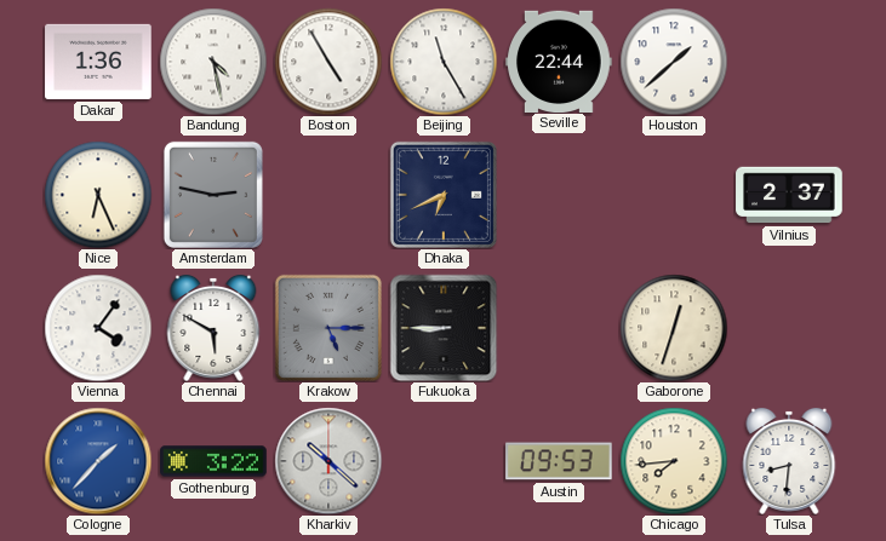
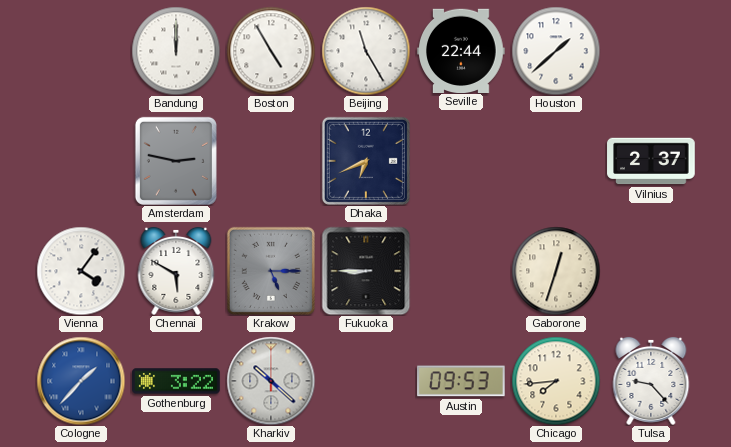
Dakar: 1:36 -> none (98, 62)
Bandung: 4:28 -> 12:00 (176, 51)
Nice: 6:26 -> none (98, 195)
Tulsa: 8:31 -> 9:23 (651, 381)
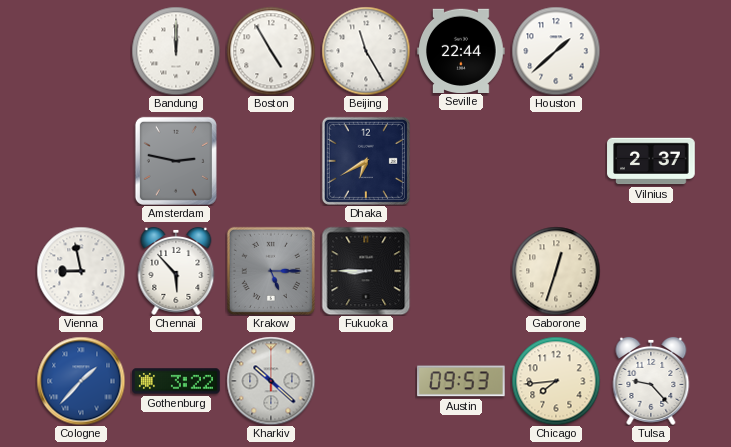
Dhaka: 6:41 -> 6:40 (366, 161)
Vienna: 4:06 -> 8:58 (81, 271)
Chennai: 5:50 -> 5:53 (176, 271)
